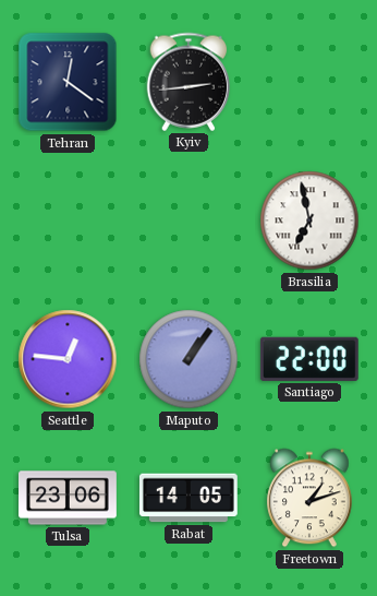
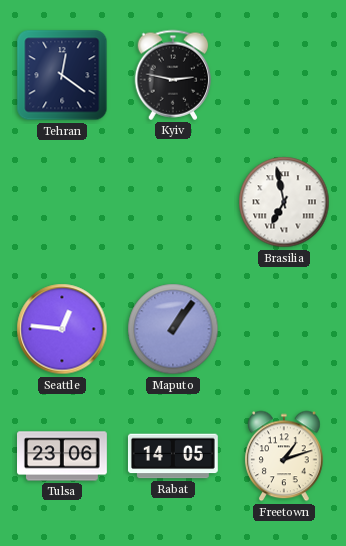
Kyiv: 2:44 -> 2:47 (173, 75)
Santiago: 22:00 -> none (309, 359)
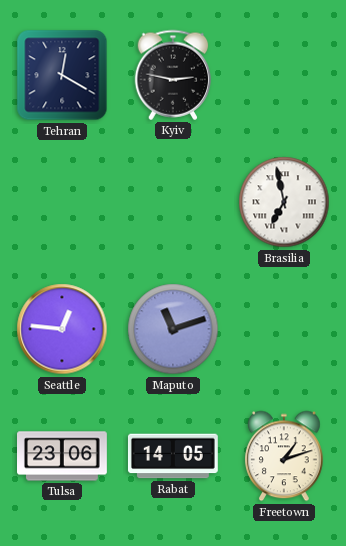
Tehran: 12:21 -> 12:20 (62, 75)
Maputo: 1:06 -> 11:12 (173, 329)
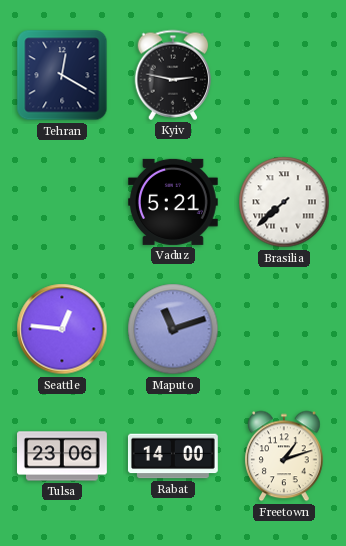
Vaduz: none -> 5:21 (173, 202)
Brasilia: 6:58 -> 7:38 (284, 202)
Rabat: 14:05 -> 14:00 (173, 456)
